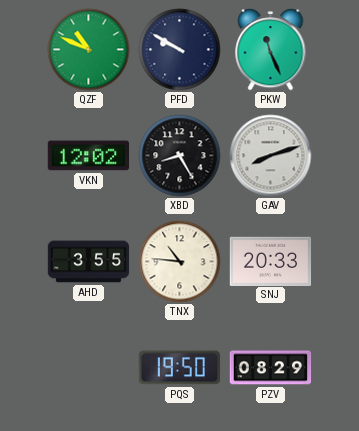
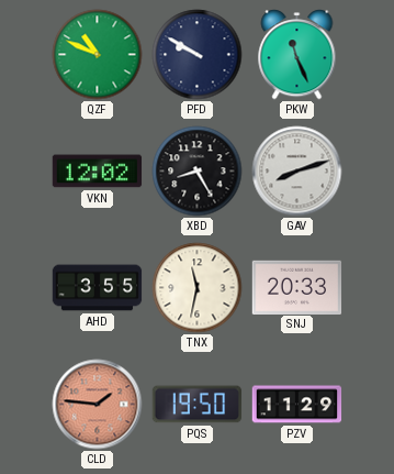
TNX: 10:46 -> 11:32 (198, 288)
CLD: none -> 1:46 (98, 405)
PZV: 08:29 -> 11:29 (297, 405)
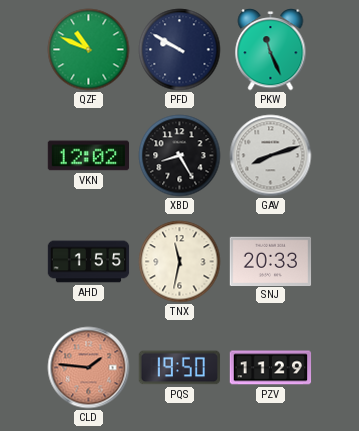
AHD: 3:55 -> 1:55 (89, 262)
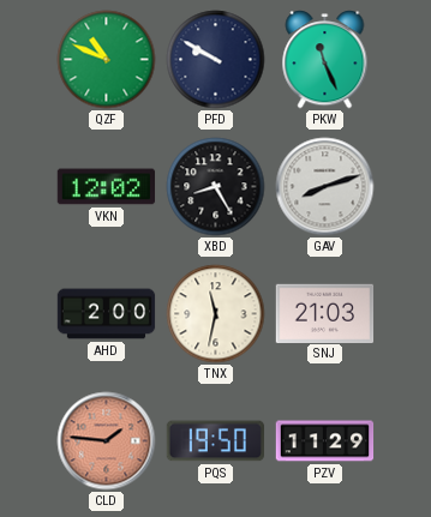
AHD: 1:55 -> 2:00 (107, 314)
SNJ: 20:33 -> 21:03 (325, 313)
